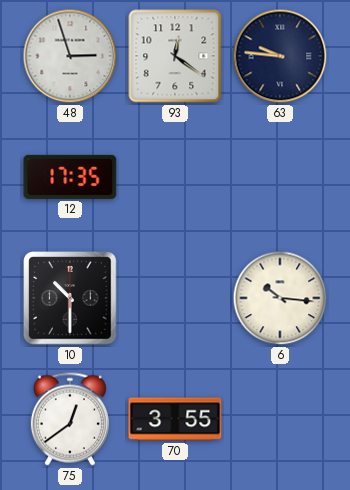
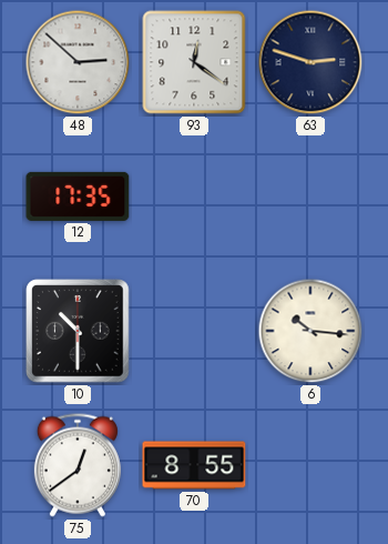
48: 2:57 -> 2:52 (78, 62)
63: 9:46 -> 2:48 (310, 62)
70: 3:55 -> 8:55 (194, 465)
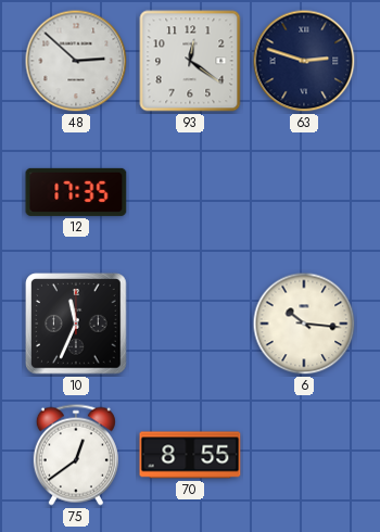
10: 10:30 -> 11:34 (76, 324)
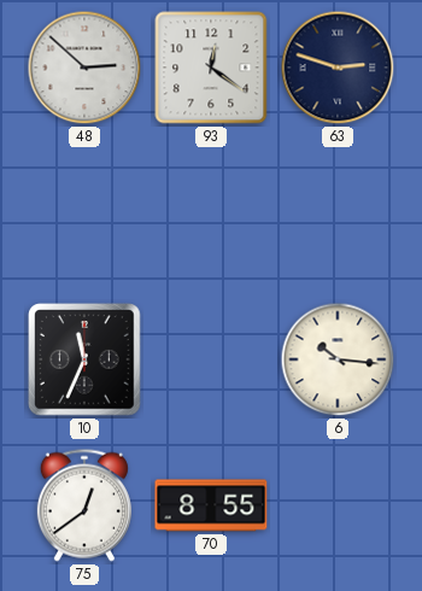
12: 17:35 -> none (76, 192)
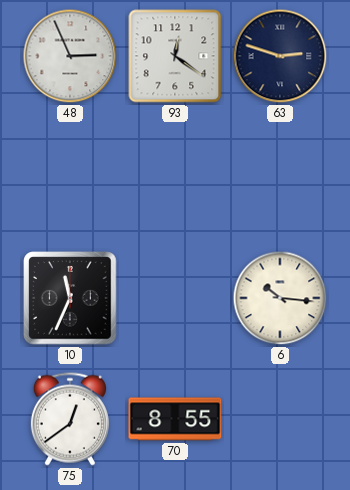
48: 2:52 -> 2:56 (70, 56)
